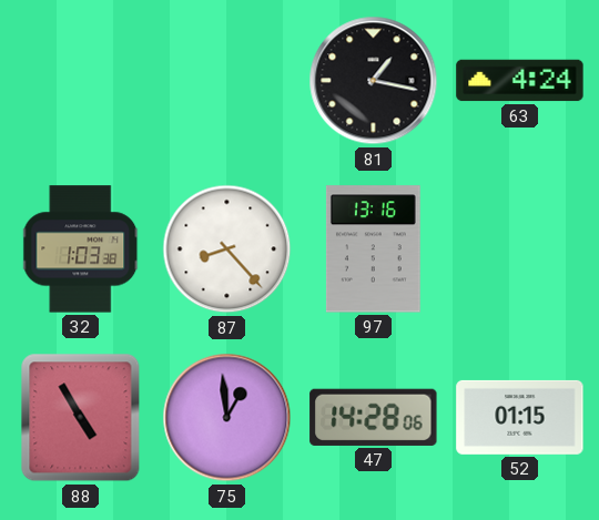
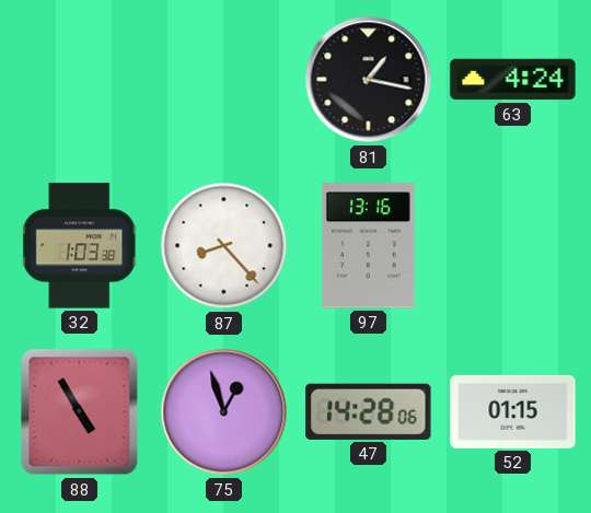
75: 12:59 -> 12:57 (224, 412)
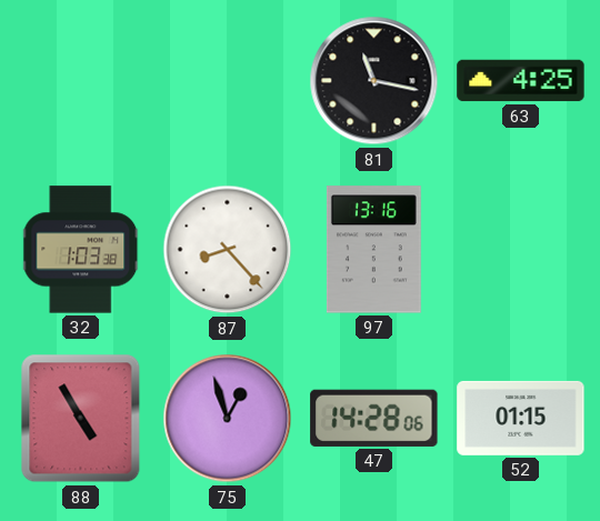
81: 1:17 -> 11:17 (374, 81)
63: 4:24 -> 4:25 (521, 81)
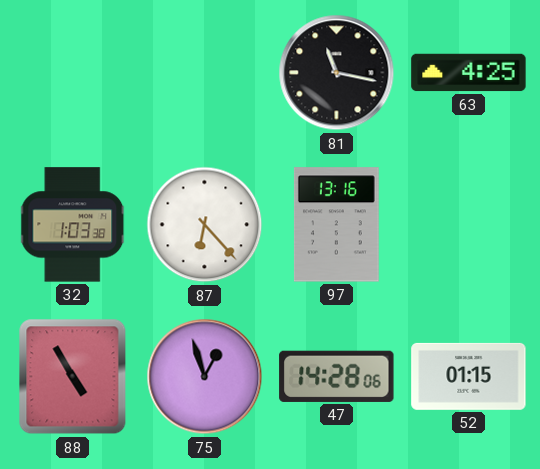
87: 8:23 -> 6:23 (205, 225)
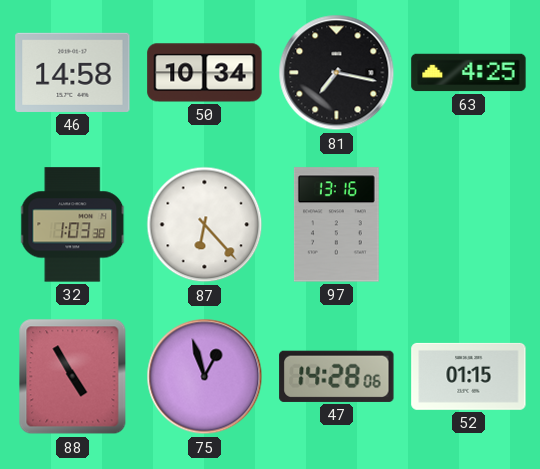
46: none -> 14:58 (73, 72)
50: none -> 10:34 (205, 73)
81: 11:17 -> 7:17 (337, 73)
